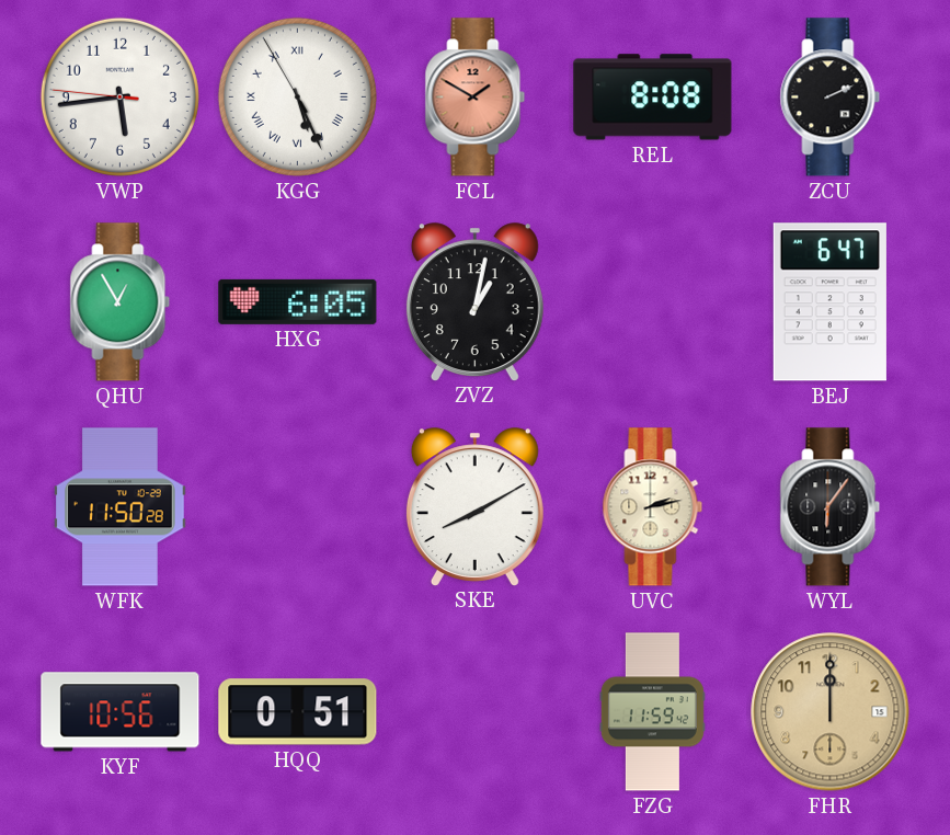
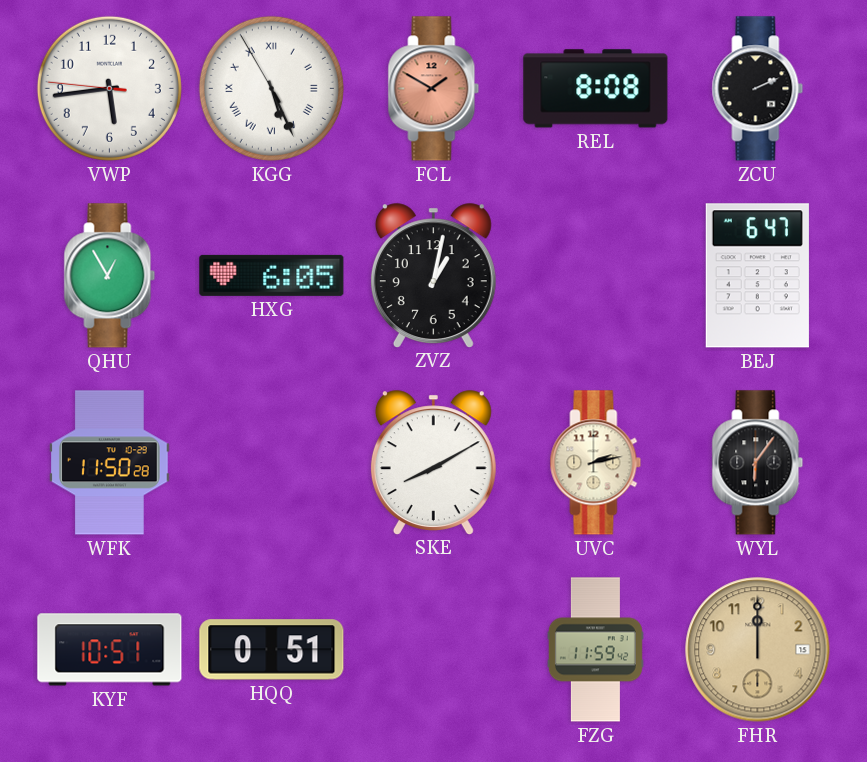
KYF: 10:56 -> 10:51 (110, 650)
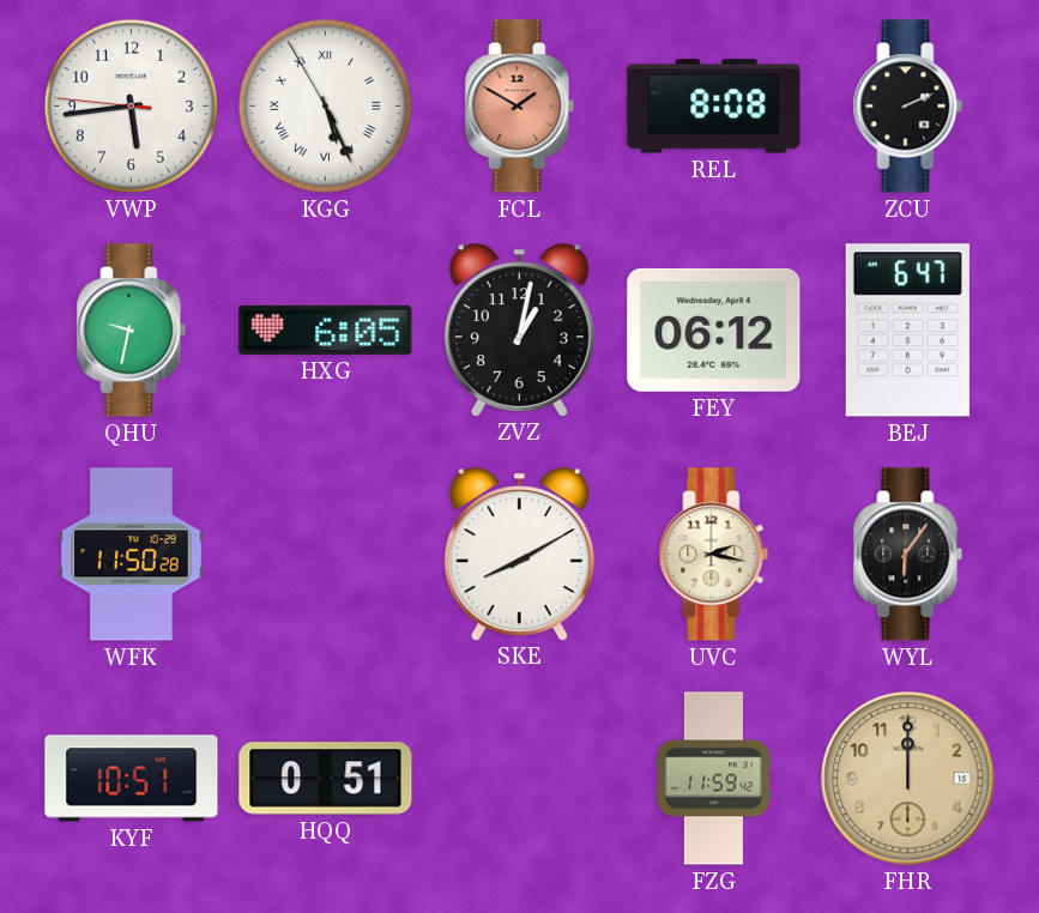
QHU: 12:55 -> 9:32 (132, 331)
FEY: none -> 06:12 (714, 329)
UVC: 2:13 -> 2:17 (714, 555)
